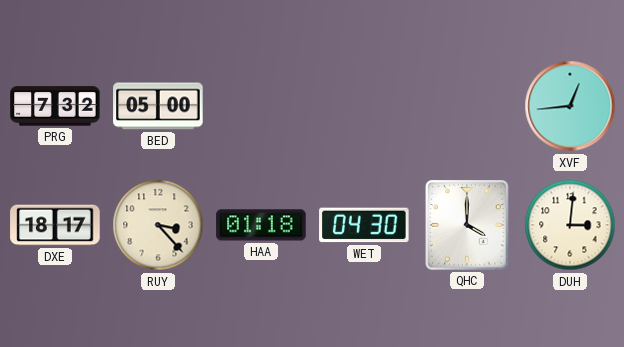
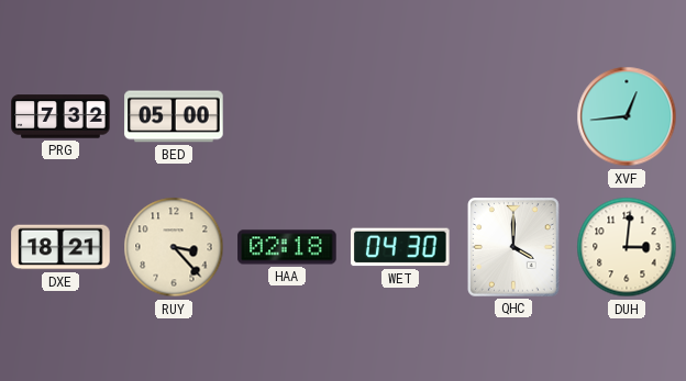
DXE: 18:17 -> 18:21 (60, 247)
HAA: 01:18 -> 02:18 (287, 247)
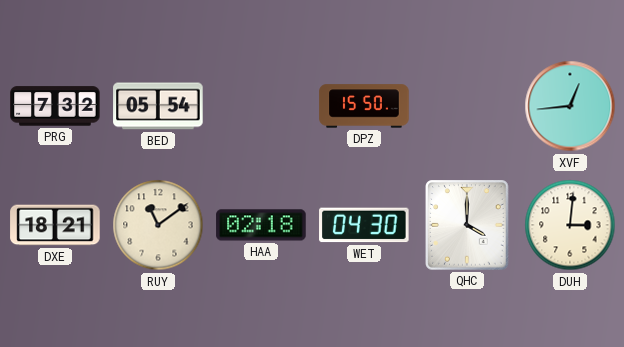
BED: 05:00 -> 05:54 (158, 106)
DPZ: none -> 15:50 (364, 106)
RUY: 3:23 -> 11:09 (158, 225)
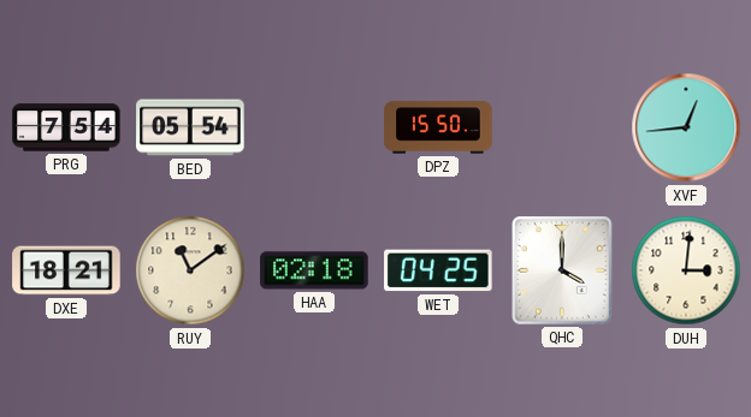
PRG: 7:32 -> 7:54 (66, 127)
WET: 04:30 -> 04:25 (438, 270)
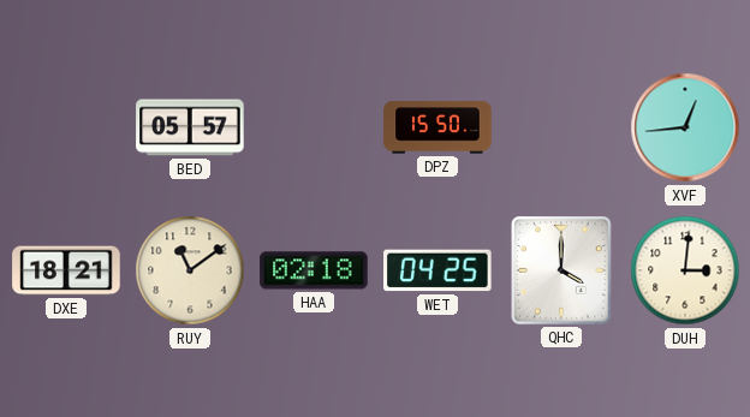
PRG: 7:54 -> none (66, 127)
BED: 05:54 -> 05:57 (190, 127)
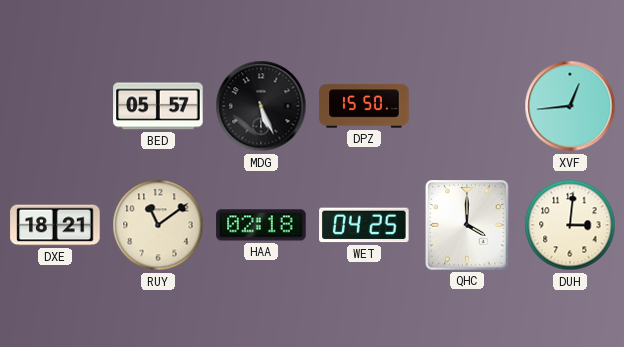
MDG: none -> 5:26 (261, 106)
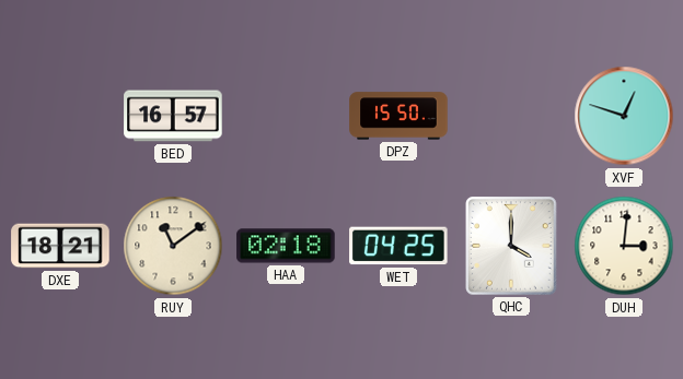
BED: 05:57 -> 16:57 (173, 116)
MDG: 5:26 -> none (261, 106)
XVF: 12:44 -> 12:48 (624, 116)
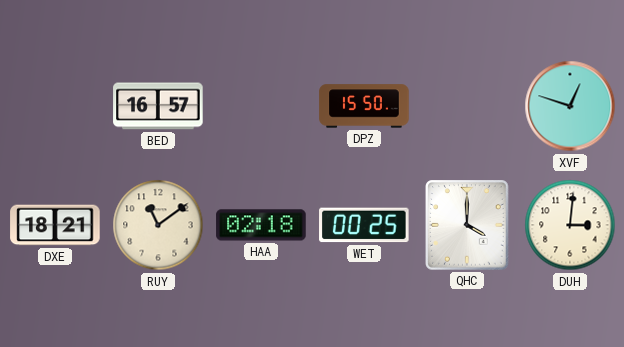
WET: 04:25 -> 00:25 (364, 225)
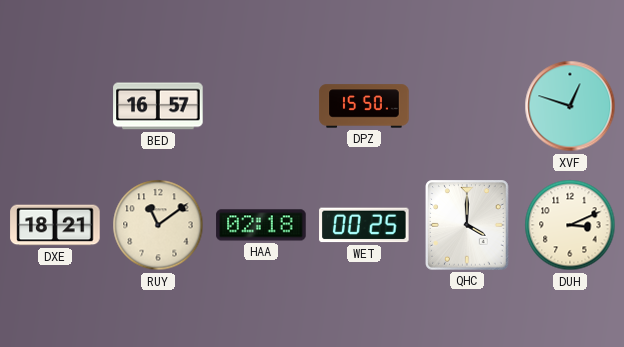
DUH: 3:01 -> 3:11 (570, 225)
